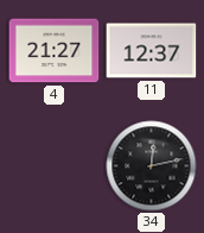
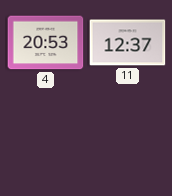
4: 21:27 -> 20:53 (46, 43)
34: 12:13 -> none (152, 166)
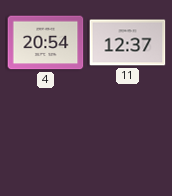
4: 20:53 -> 20:54 (46, 43)
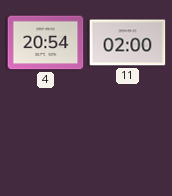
11: 12:37 -> 02:00 (128, 43)
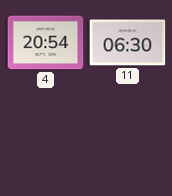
11: 02:00 -> 06:30 (128, 43)
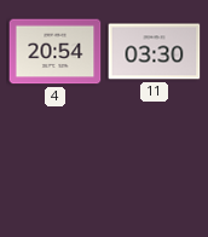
11: 06:30 -> 03:30 (155, 52)
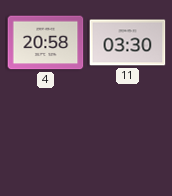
4: 20:54 -> 20:58 (46, 43)
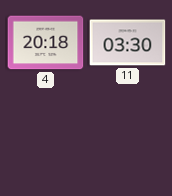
4: 20:58 -> 20:18 (46, 43)
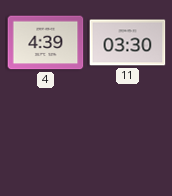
4: 20:18 -> 4:39 (46, 43)
